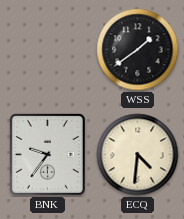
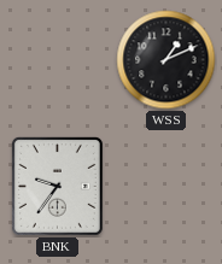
WSS: 1:39 -> 1:11 (166, 60)
ECQ: 4:31 -> none (138, 155)
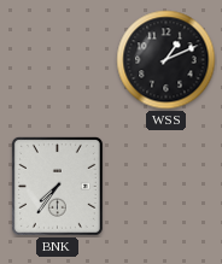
BNK: 9:36 -> 7:36 (57, 186)
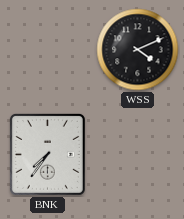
WSS: 1:11 -> 4:11 (138, 50)
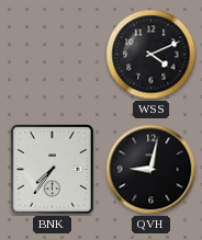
QVH: none -> 9:02 (151, 170)
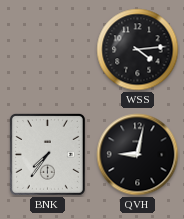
WSS: 4:11 -> 4:14 (138, 50)
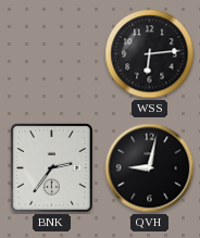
WSS: 4:14 -> 6:14 (150, 54)
BNK: 7:36 -> 2:36 (51, 167)
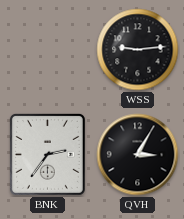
WSS: 6:14 -> 9:14 (138, 50)
QVH: 9:02 -> 3:05 (138, 155)
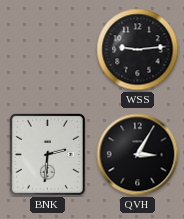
BNK: 2:36 -> 2:31 (47, 154)
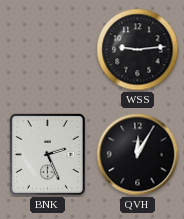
BNK: 2:31 -> 2:26 (47, 154)
QVH: 3:05 -> 12:05 (138, 155)
